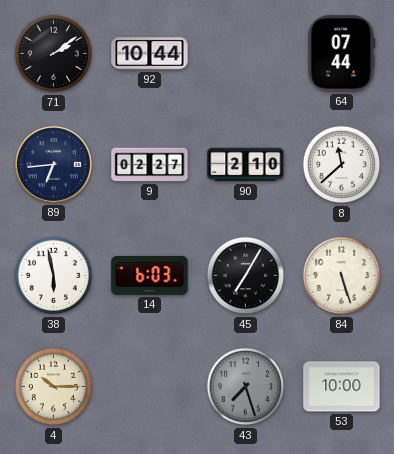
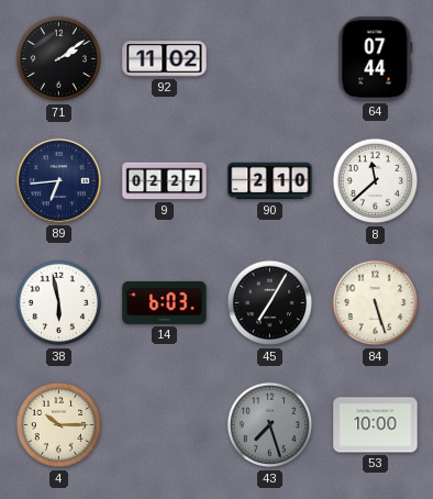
92: 10:44 -> 11:02 (165, 59)
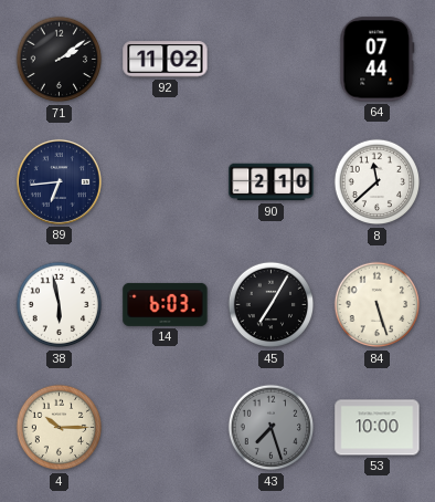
9: 02:27 -> none (165, 181)
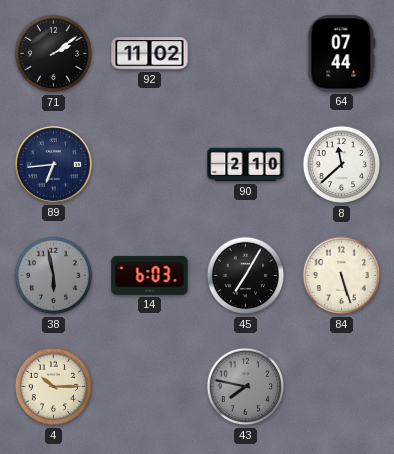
38 dial: white -> grey (54, 276)
43: 7:27 -> 7:47 (246, 387)
53: 10:00 -> none (378, 428)
